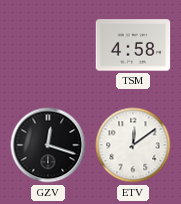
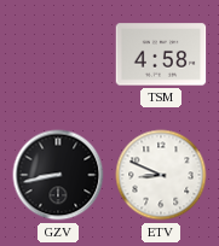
GZV: 12:18 -> 8:43 (58, 175)
ETV: 12:09 -> 8:49 (161, 175)
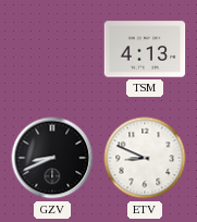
TSM: 4:58 -> 4:13 (145, 49)
GZV: 8:43 -> 8:41 (52, 158)
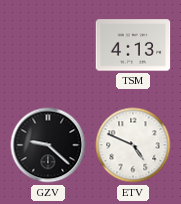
GZV: 8:41 -> 9:22 (48, 145)
ETV: 8:49 -> 4:49 (133, 145)
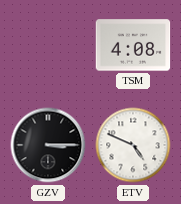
TSM: 4:13 -> 4:08 (133, 45)
GZV: 9:22 -> 3:15 (48, 145)
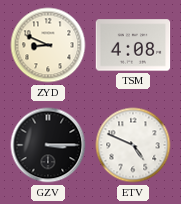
ZYD: none -> 8:49 (48, 45)
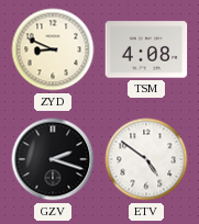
GZV: 3:15 -> 2:18 (53, 159)
ETV: 4:49 -> 4:51 (146, 159)
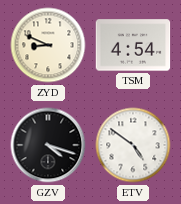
TSM: 4:08 -> 4:54 (133, 45)
GZV: 2:18 -> 4:18 (48, 145)
